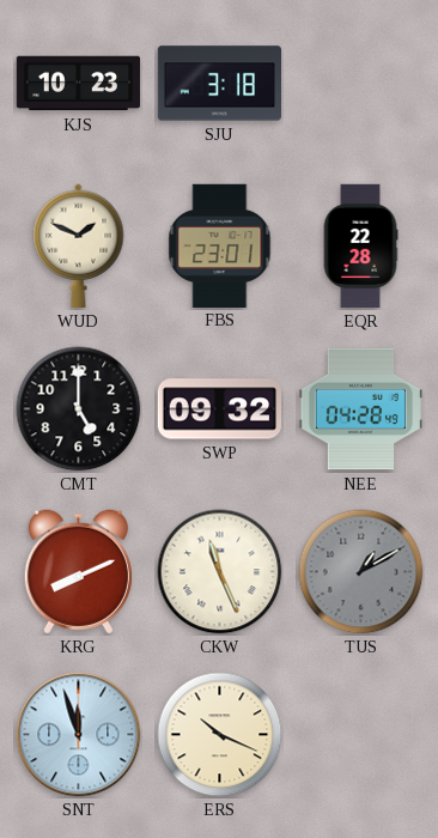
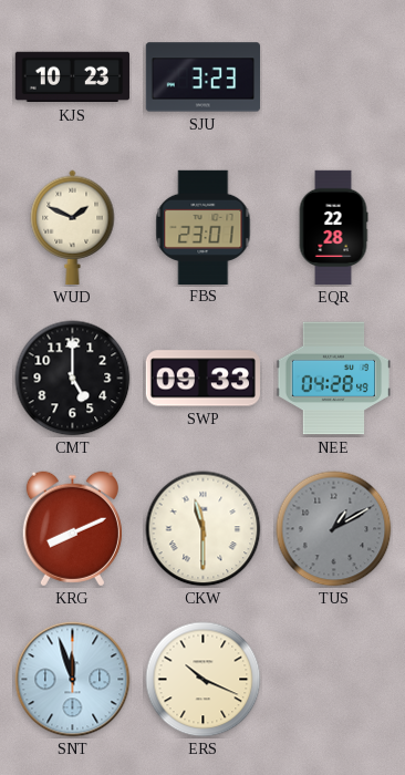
SJU: 3:18 -> 3:23 (202, 77)
SWP: 09:32 -> 09:33 (202, 379)
CKW: 11:26 -> 11:30 (204, 529)
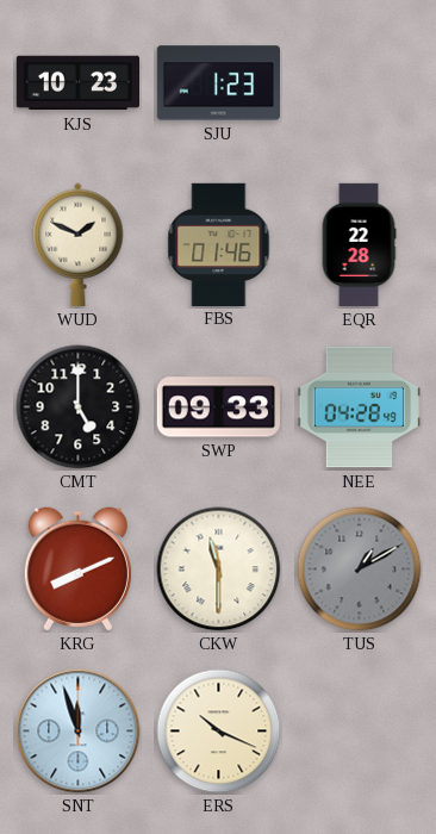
SJU: 3:23 -> 1:23 (218, 83)
FBS: 23:01 -> 01:46 (219, 244)
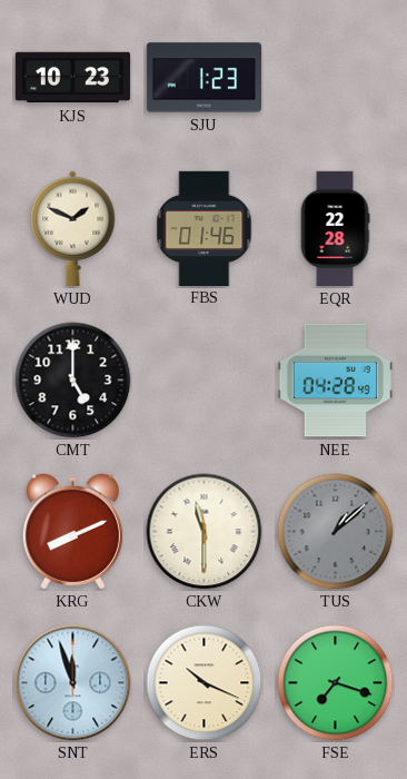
SWP: 09:33 -> none (218, 407)
TUS: 1:10 -> 1:08 (336, 532)
FSE: none -> 7:18 (336, 683)
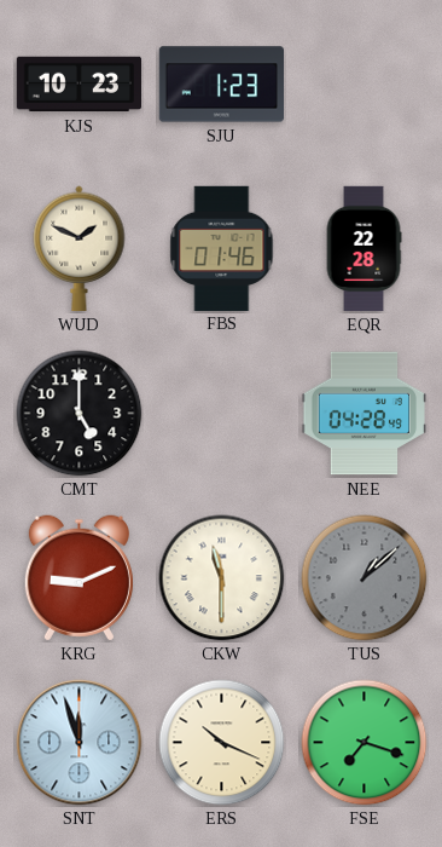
KRG: 8:11 -> 9:11 (78, 578)
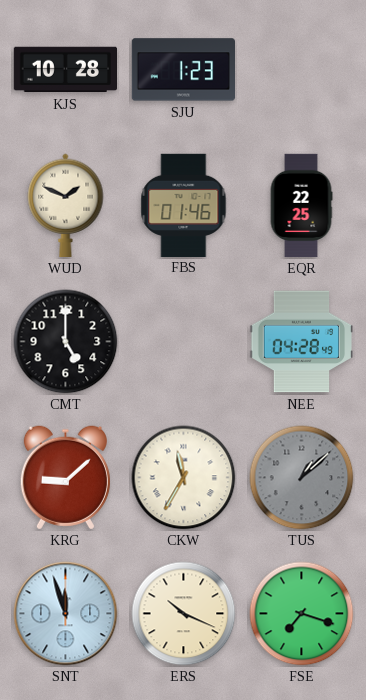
KJS: 10:23 -> 10:28 (65, 70)
EQR: 22:28 -> 22:25 (301, 206)
KRG: 9:11 -> 9:08 (65, 478)
CKW: 11:30 -> 11:35 (184, 478)
